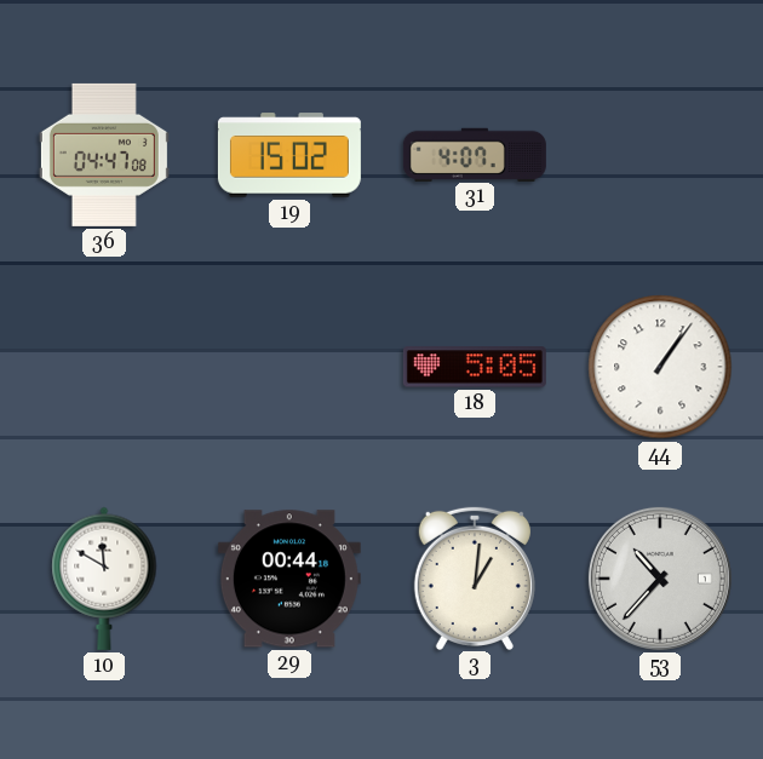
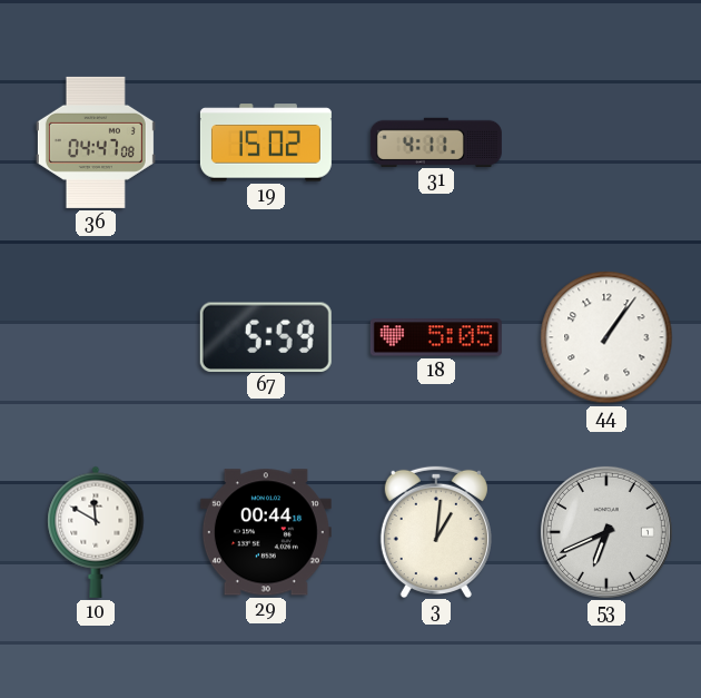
31: 4:07 -> 4:11 (436, 141)
67: none -> 5:59 (266, 336)
53: 10:37 -> 6:41 (606, 532)
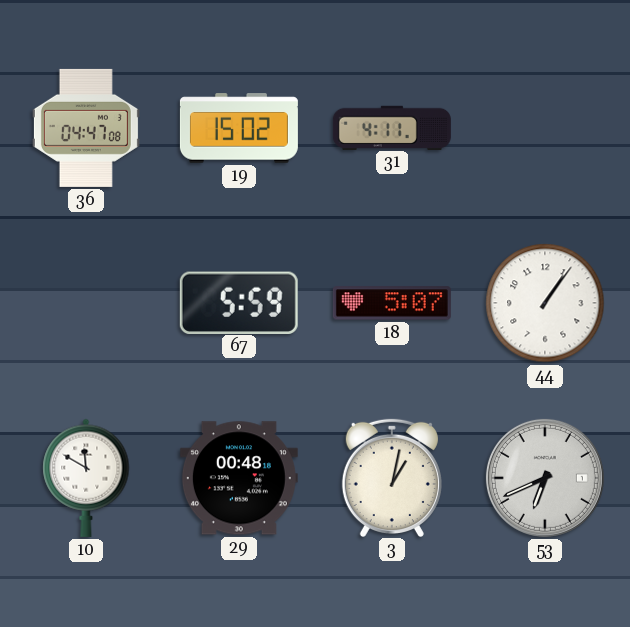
18: 5:05 -> 5:07 (392, 303)
29: 00:44 -> 00:48 (239, 478)
3: 1:01 -> 1:02 (392, 477)
